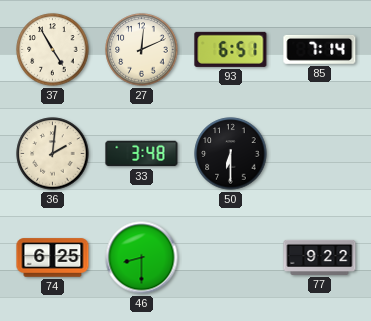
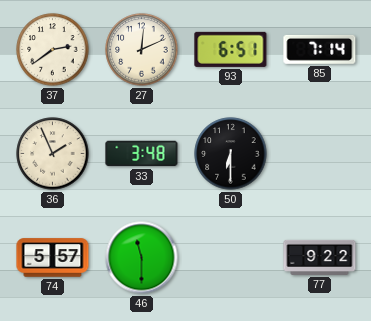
37: 4:55 -> 2:39 (53, 50)
36: 2:01 -> 1:56 (53, 154)
74: 6:25 -> 5:57 (53, 258)
46: 8:30 -> 11:30 (142, 258)
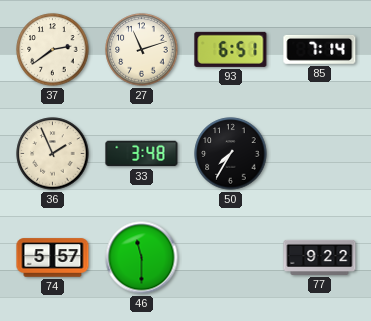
27: 12:11 -> 11:12 (142, 50)
50: 6:30 -> 7:35 (231, 154)
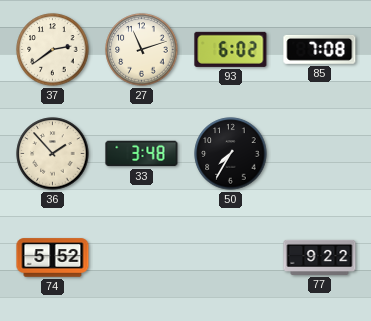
93: 6:51 -> 6:02 (231, 49)
85: 7:14 -> 7:08 (320, 49)
36: 1:56 -> 1:53 (53, 154)
74: 5:57 -> 5:52 (53, 258)
46: 11:30 -> none (142, 258)
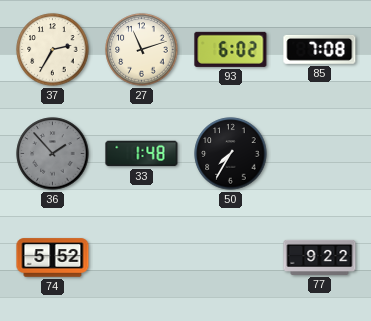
37: 2:39 -> 2:35 (53, 50)
36 dial: cream -> grey (53, 154)
33: 3:48 -> 1:48 (142, 154)
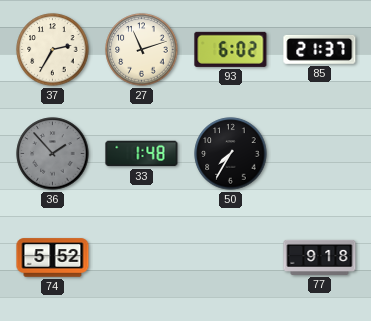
85: 7:08 -> 21:37 (320, 49)
77: 9:22 -> 9:18 (320, 257)
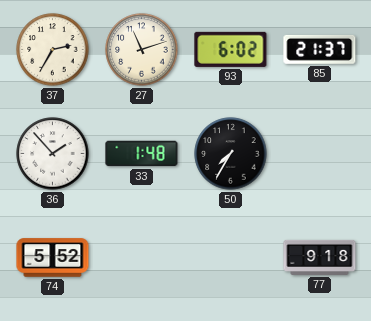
36 dial: grey -> white (53, 154)
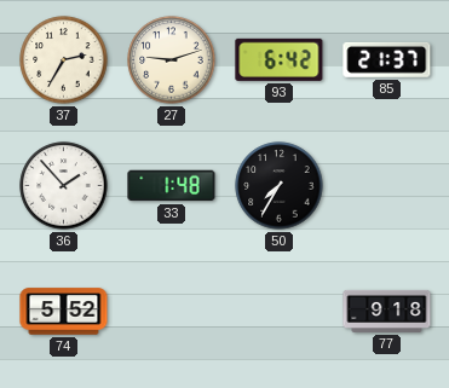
27: 11:12 -> 9:12 (172, 60)
93: 6:02 -> 6:42 (280, 59)
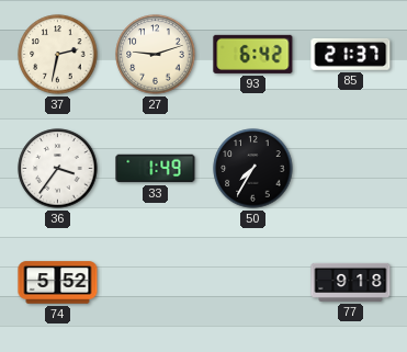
37: 2:35 -> 2:32 (58, 55)
36: 1:53 -> 3:36 (58, 169)
33: 1:48 -> 1:49 (156, 169)
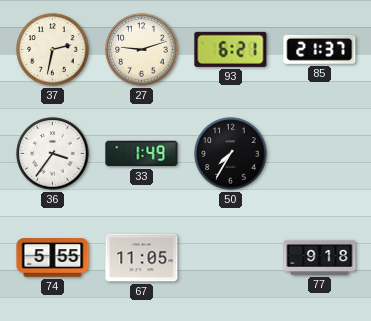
93: 6:42 -> 6:21 (231, 49)
74: 5:52 -> 5:55 (53, 258)
67: none -> 11:05 (142, 258)
